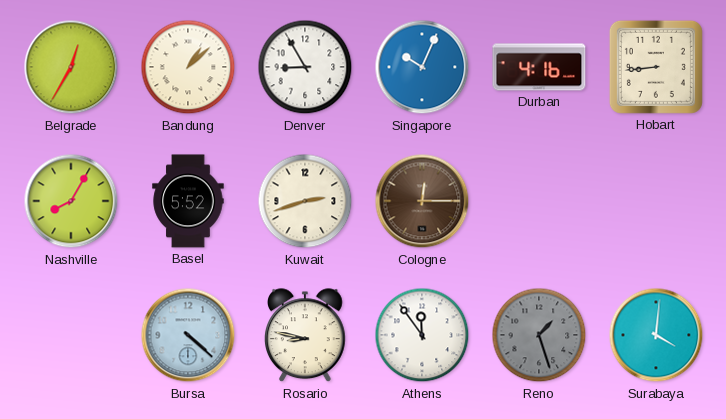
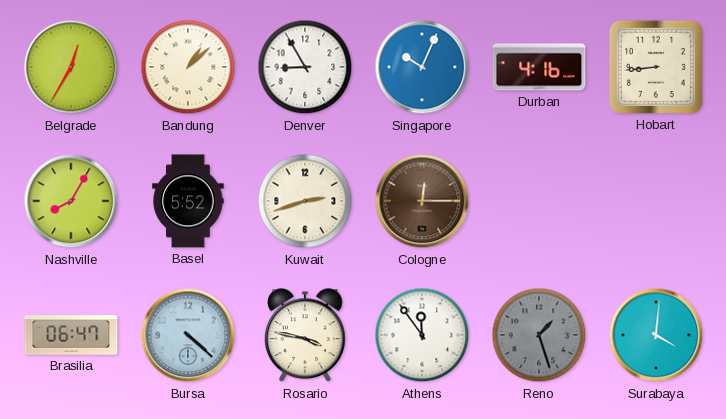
Brasilia: none -> 06:47 (71, 335)
Rosario: 8:47 -> 3:47 (306, 336)
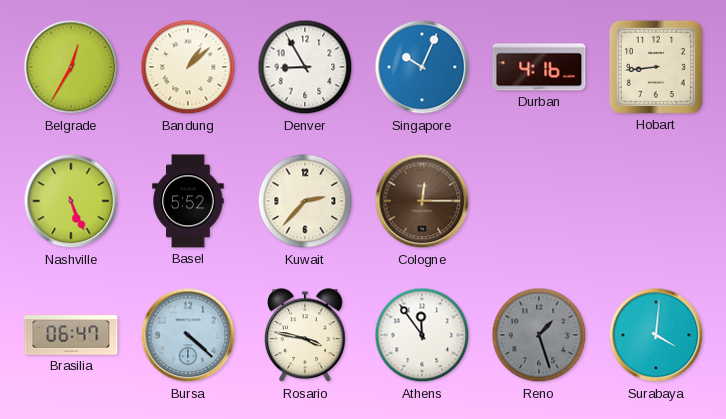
Nashville: 8:05 -> 5:26 (71, 201)
Kuwait: 2:42 -> 2:37 (305, 201)
